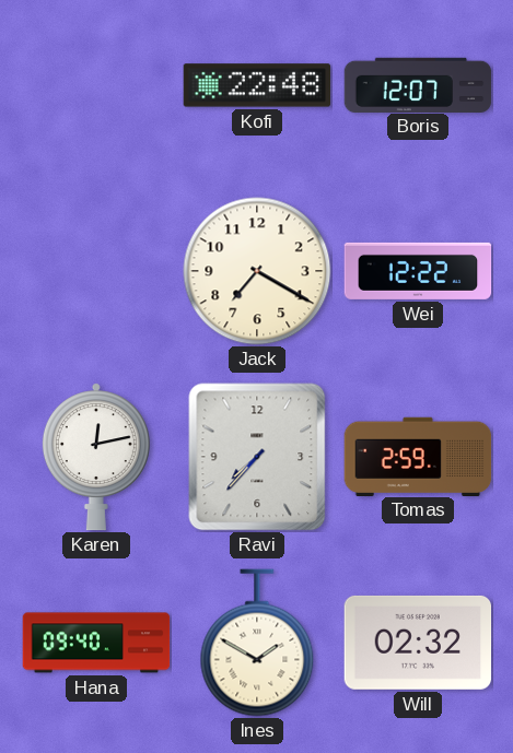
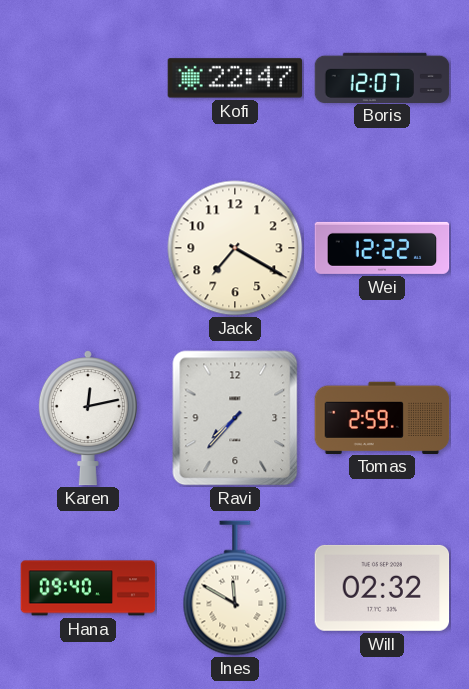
Kofi: 22:48 -> 22:47 (235, 78)
Ines: 1:50 -> 11:50 (235, 588)
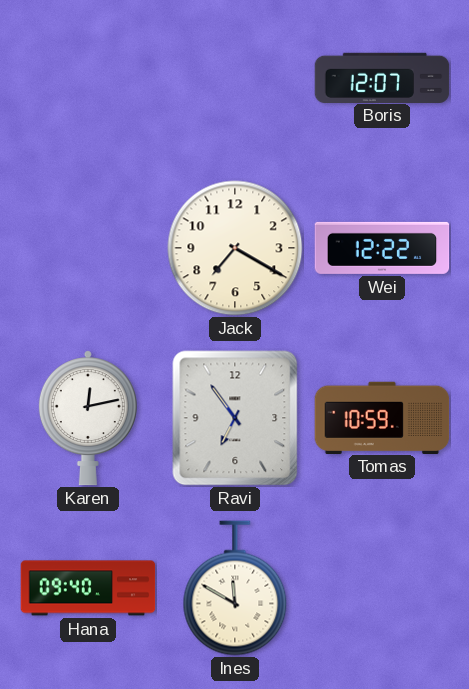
Kofi: 22:47 -> none (235, 78)
Ravi: 7:37 -> 6:54 (235, 418)
Tomas: 2:59 -> 10:59 (382, 417)
Will: 02:32 -> none (382, 588)
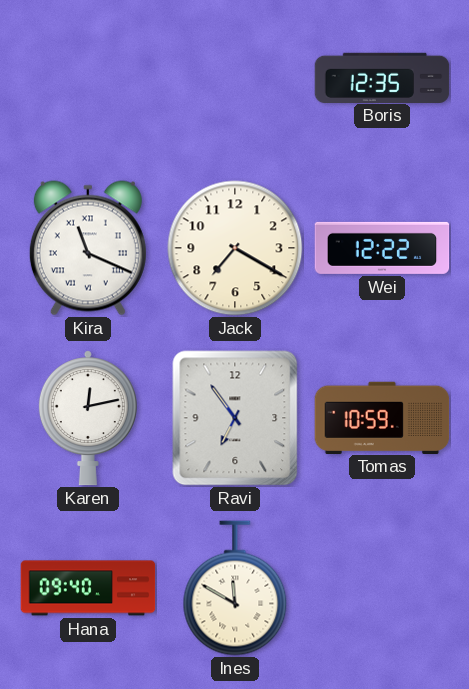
Boris: 12:07 -> 12:35 (382, 77)
Kira: none -> 11:19 (88, 248)
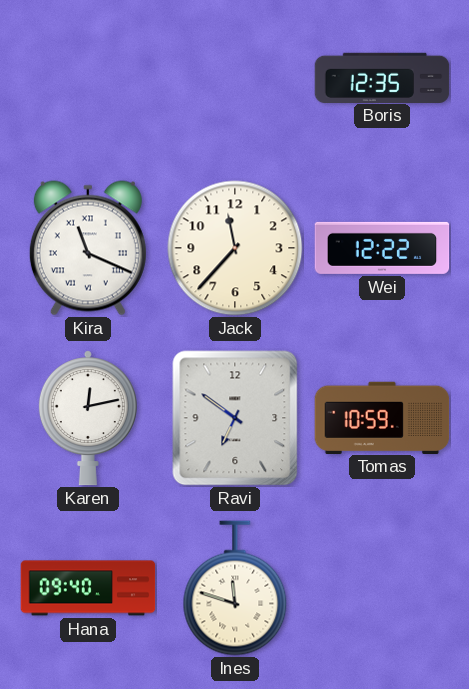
Jack: 7:20 -> 11:37 (235, 248)
Ravi: 6:54 -> 6:51 (235, 418)
Ines: 11:50 -> 11:48 (235, 588)
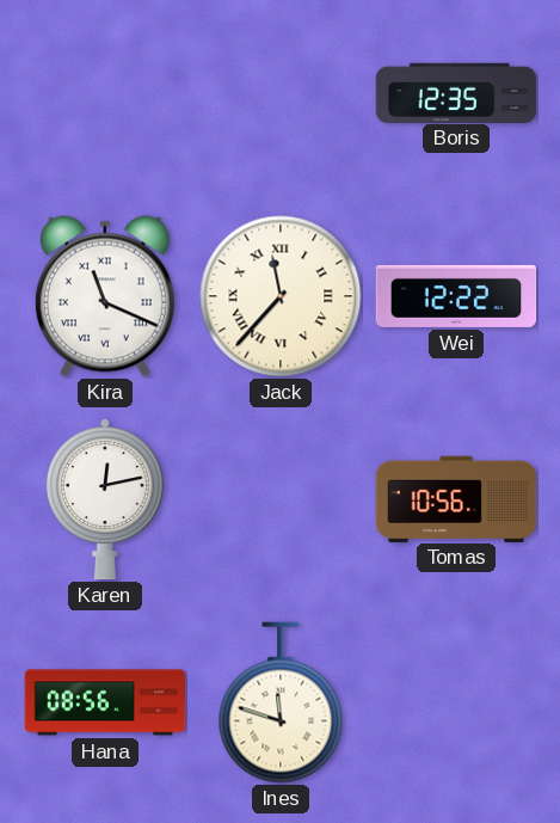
Jack numerals: Arabic -> Roman (281, 296)
Ravi: 6:51 -> none (235, 418)
Tomas: 10:59 -> 10:56 (456, 498)
Hana: 09:40 -> 08:56 (105, 702)
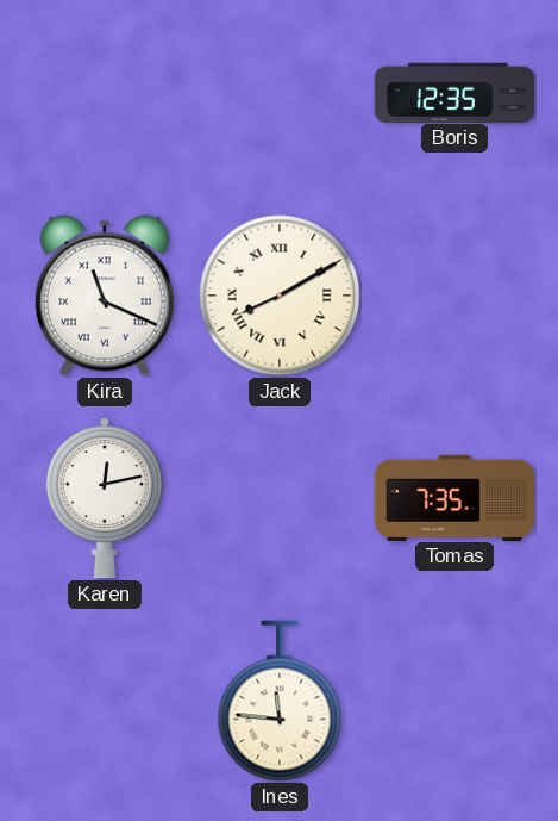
Jack: 11:37 -> 8:10 (280, 296)
Wei: 12:22 -> none (456, 296)
Tomas: 10:56 -> 7:35 (454, 497)
Hana: 08:56 -> none (105, 702)
Ines: 11:48 -> 11:46 (280, 701)
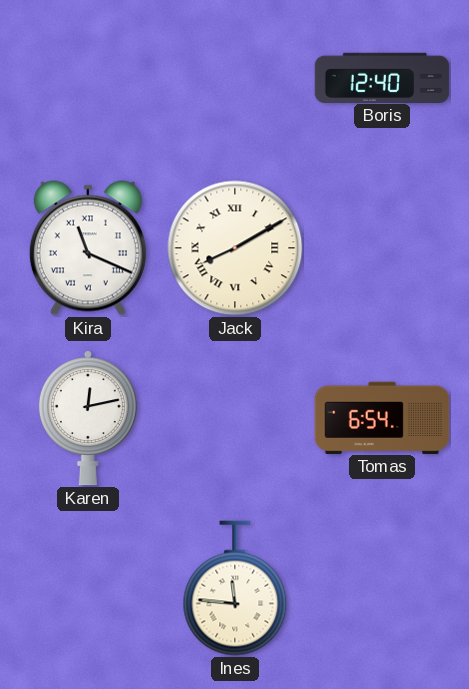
Boris: 12:35 -> 12:40 (382, 77)
Tomas: 7:35 -> 6:54 (382, 417)
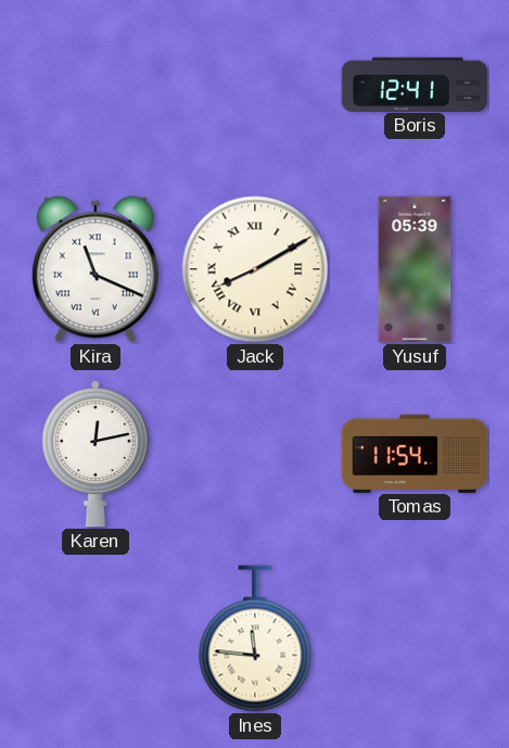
Boris: 12:40 -> 12:41 (415, 84)
Yusuf: none -> 05:39 (415, 269)
Tomas: 6:54 -> 11:54 (415, 453)
